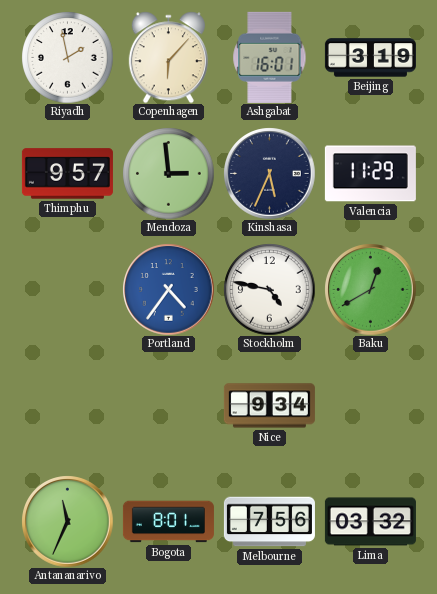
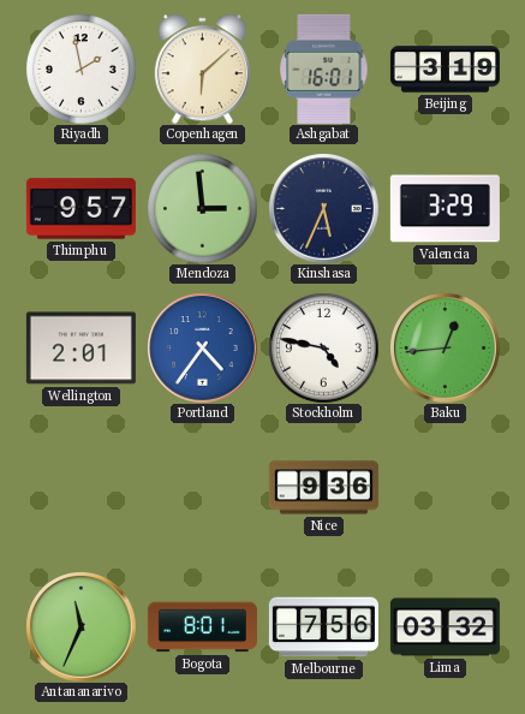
Copenhagen: 6:07 -> 6:08 (202, 69)
Valencia: 11:29 -> 3:29 (445, 209)
Wellington: none -> 2:01 (80, 349)
Baku: 12:40 -> 12:44 (445, 347)
Nice: 9:34 -> 9:36 (323, 488)
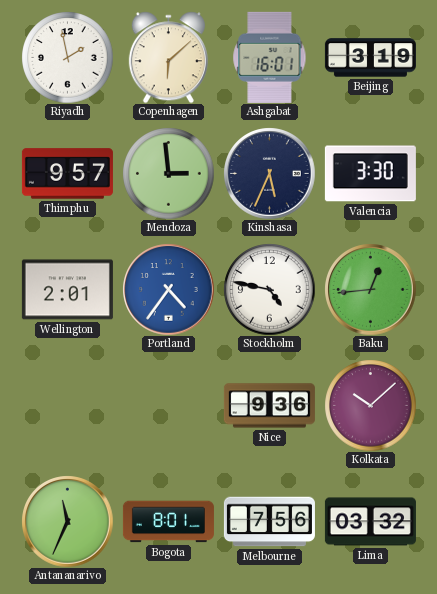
Valencia: 3:29 -> 3:30 (370, 174)
Kolkata: none -> 10:08 (370, 405)
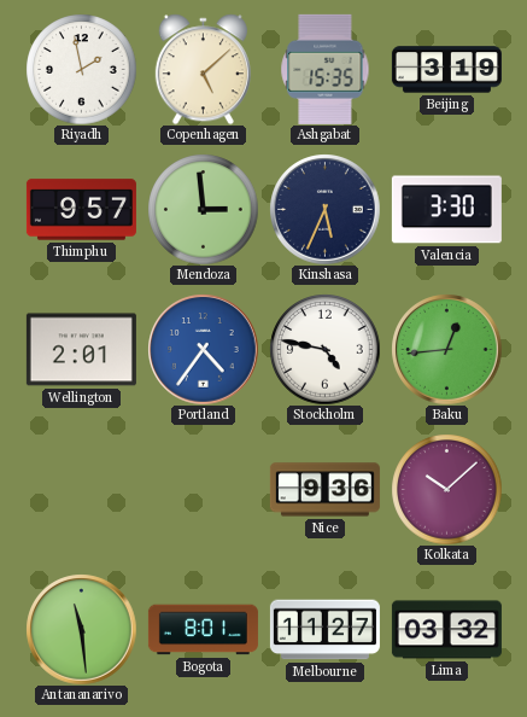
Copenhagen: 6:08 -> 5:08 (203, 69)
Ashgabat: 16:01 -> 15:35 (326, 69)
Antananarivo: 11:34 -> 11:29 (81, 629)
Melbourne: 7:56 -> 11:27 (324, 630)
